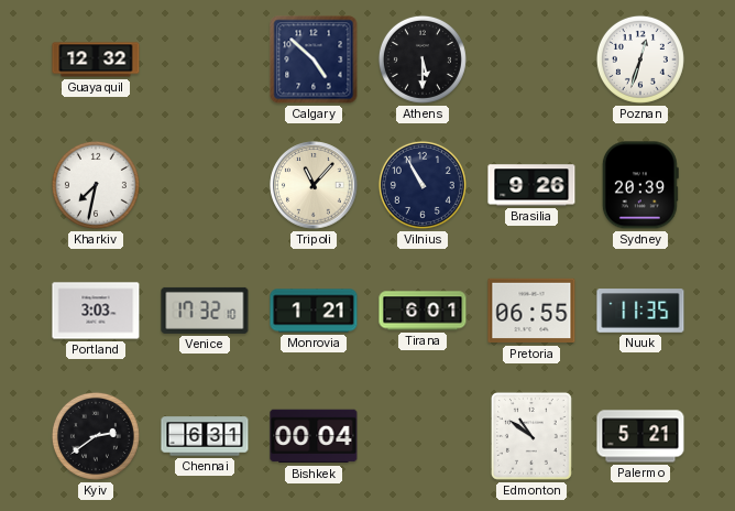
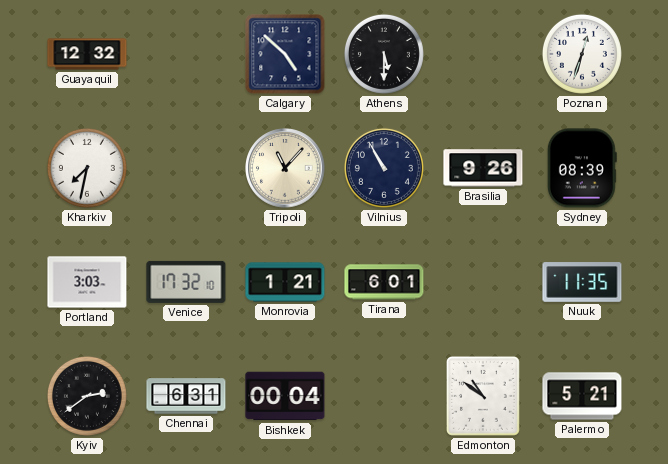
Sydney: 20:39 -> 08:39 (582, 168)
Pretoria: 06:55 -> none (531, 311)
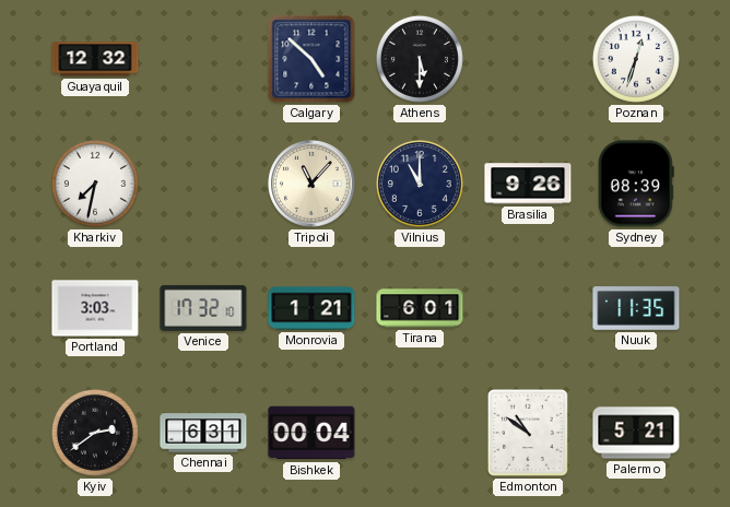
Vilnius: 10:55 -> 11:00 (420, 184)
